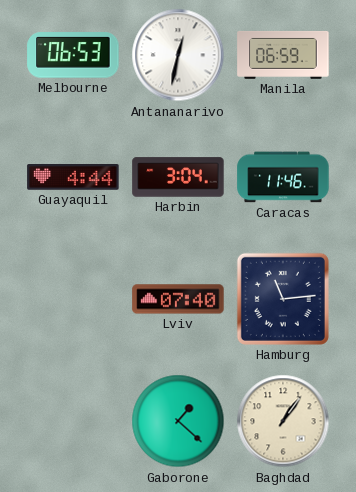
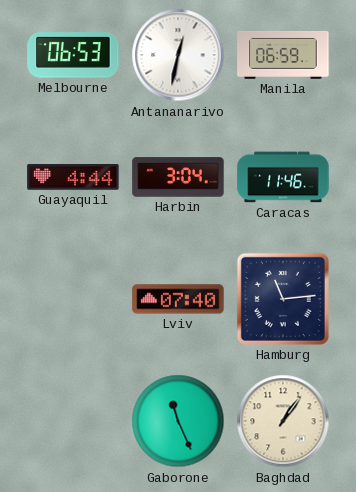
Gaborone: 1:22 -> 11:26 (178, 421)
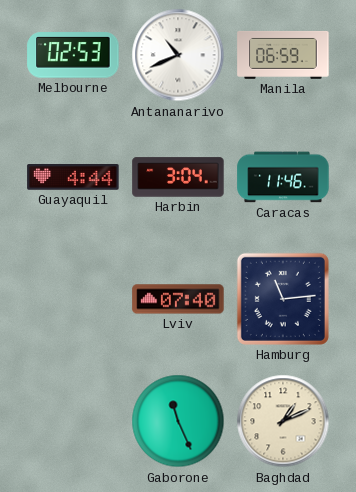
Melbourne: 06:53 -> 02:53 (73, 55)
Antananarivo: 12:32 -> 10:41 (178, 55)
Baghdad: 1:06 -> 1:11 (283, 421)
